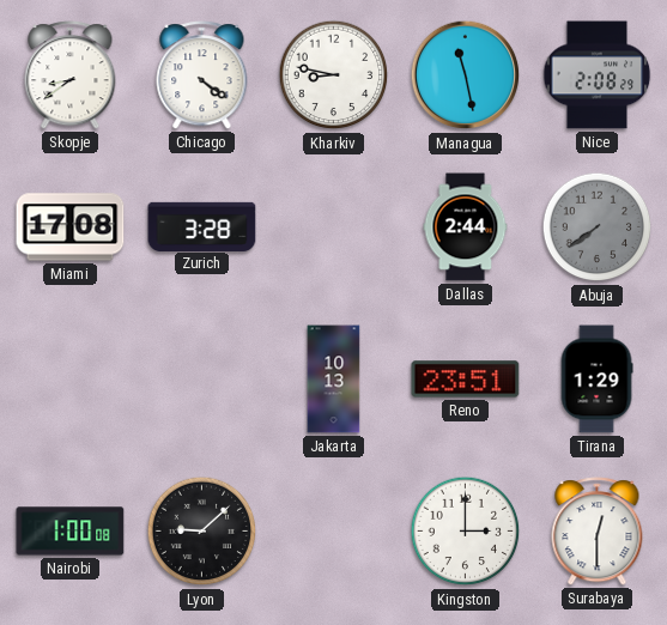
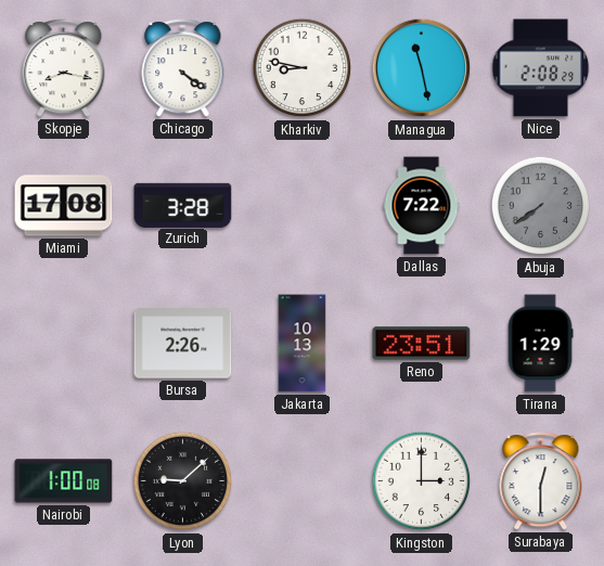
Skopje: 8:39 -> 8:17 (64, 68)
Dallas: 2:44 -> 7:22 (422, 206)
Bursa: none -> 2:26 (183, 344)
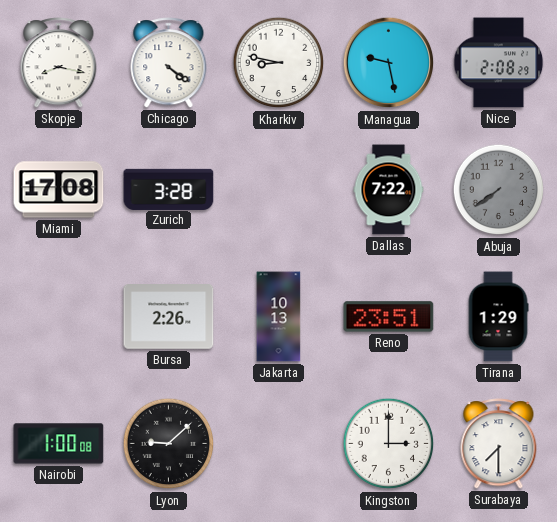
Managua: 11:28 -> 9:28 (389, 63)
Surabaya: 12:30 -> 7:30 (499, 444)
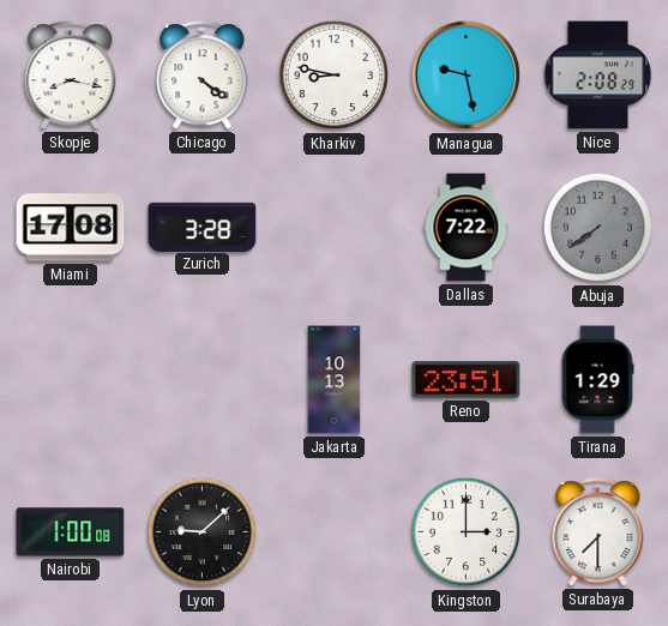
Bursa: 2:26 -> none (169, 317)
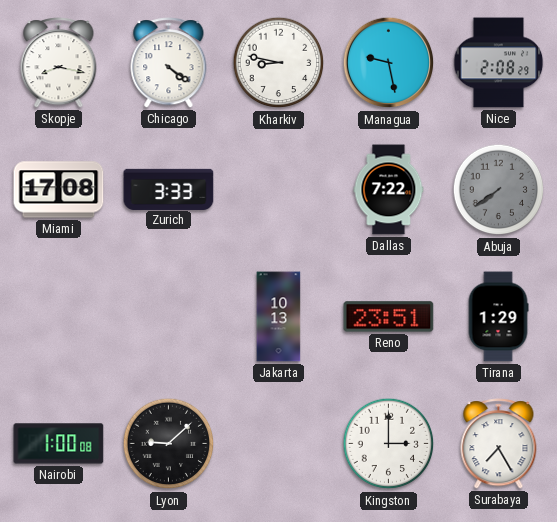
Zurich: 3:28 -> 3:33 (169, 189)
Surabaya: 7:30 -> 7:25 (499, 444)
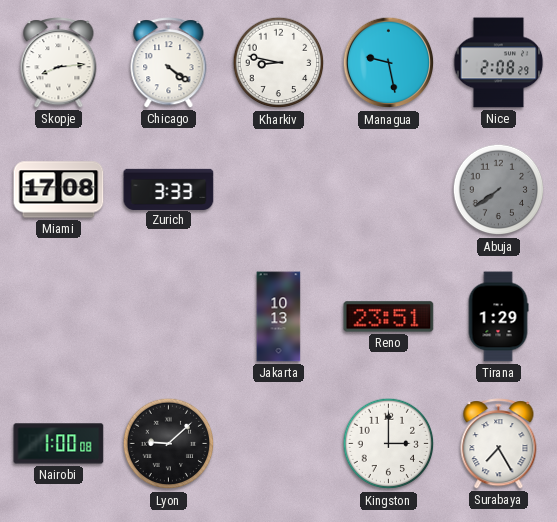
Skopje: 8:17 -> 8:14 (59, 63)
Dallas: 7:22 -> none (389, 190)
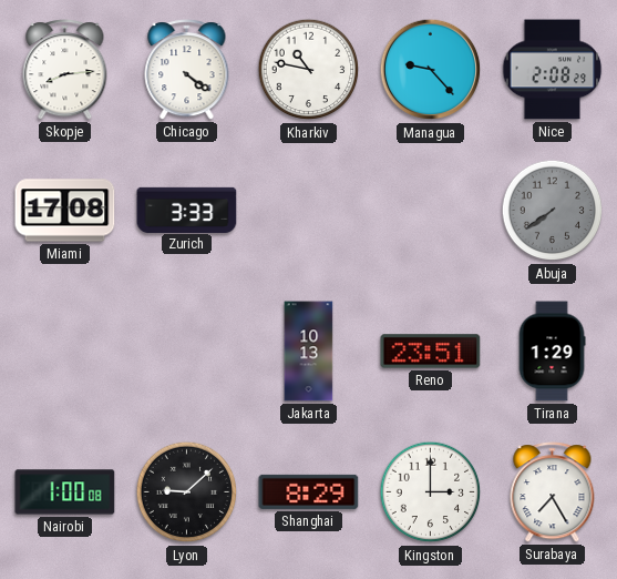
Kharkiv: 8:47 -> 10:47 (309, 70)
Managua: 9:28 -> 9:23 (431, 70)
Shanghai: none -> 8:29 (309, 491)
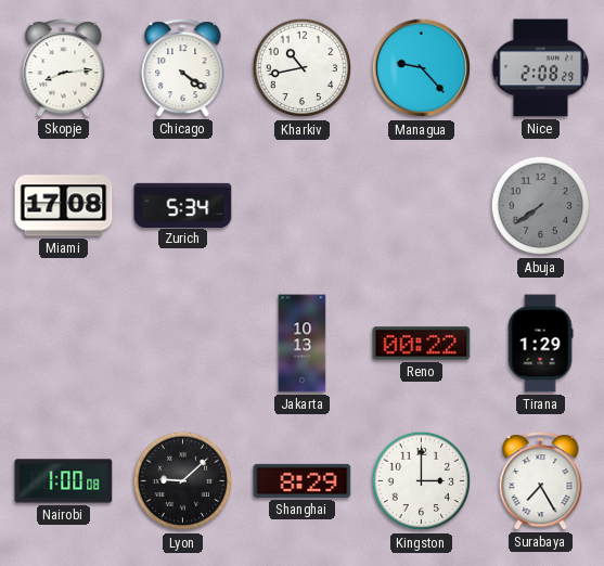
Kharkiv: 10:47 -> 10:43 (303, 68)
Zurich: 3:33 -> 5:34 (183, 205)
Reno: 23:51 -> 00:22 (422, 344)
